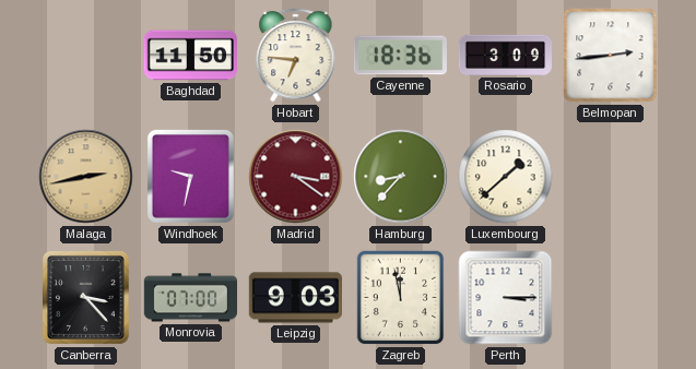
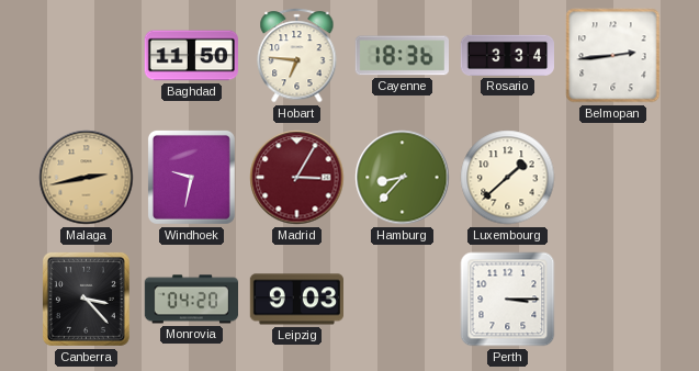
Rosario: 3:09 -> 3:34 (507, 55)
Madrid: 3:21 -> 3:05 (297, 178)
Monrovia: 07:00 -> 04:20 (191, 300)
Zagreb: 11:58 -> none (401, 298)
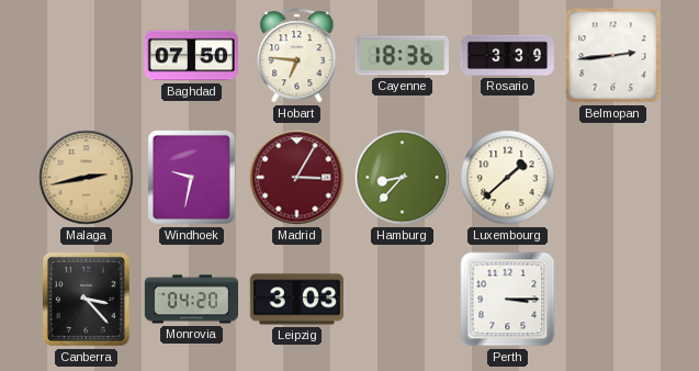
Baghdad: 11:50 -> 07:50 (191, 56)
Rosario: 3:34 -> 3:39 (507, 55)
Leipzig: 9:03 -> 3:03 (296, 300)
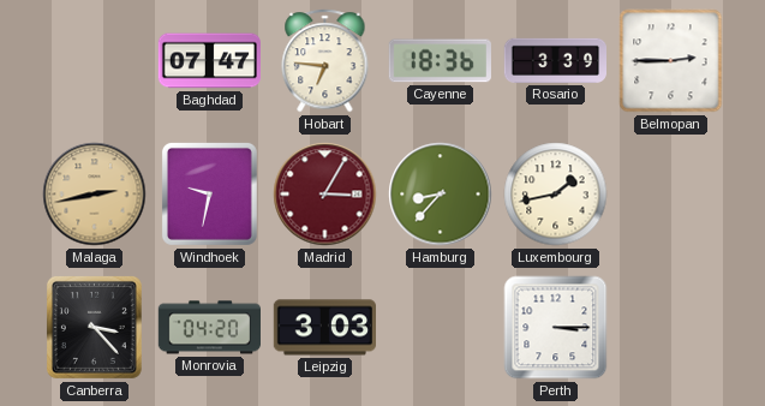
Baghdad: 07:50 -> 07:47 (209, 61)
Belmopan: 2:44 -> 2:45 (671, 61)
Luxembourg: 1:38 -> 1:43 (556, 195)
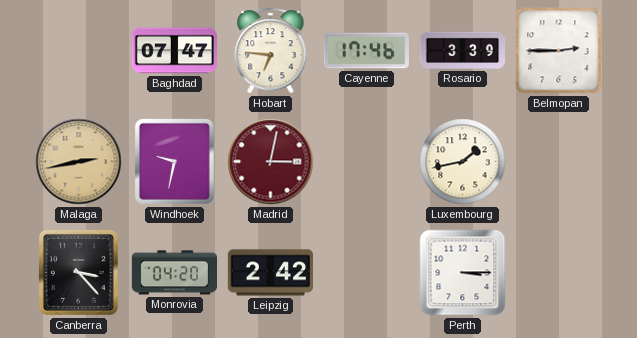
Cayenne: 18:36 -> 17:46 (366, 51)
Madrid: 3:05 -> 3:02 (271, 162)
Hamburg: 8:37 -> none (441, 195)
Leipzig: 3:03 -> 2:42 (270, 273)
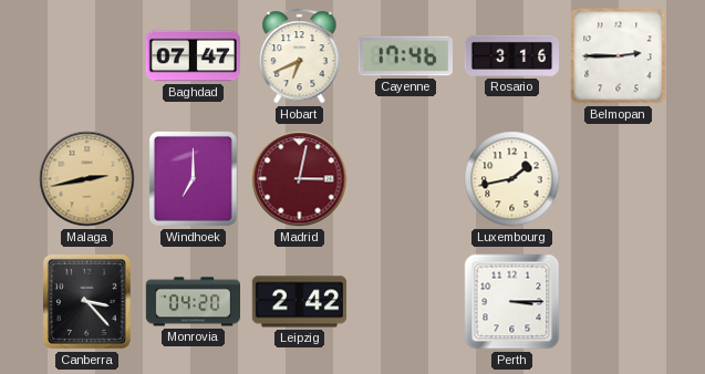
Hobart: 6:46 -> 6:41 (300, 56)
Rosario: 3:39 -> 3:16 (511, 55)
Windhoek: 9:32 -> 7:00 (193, 178)
